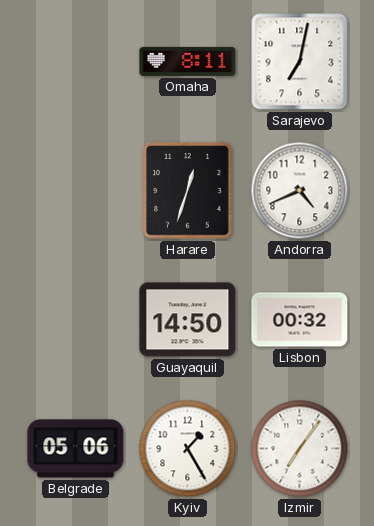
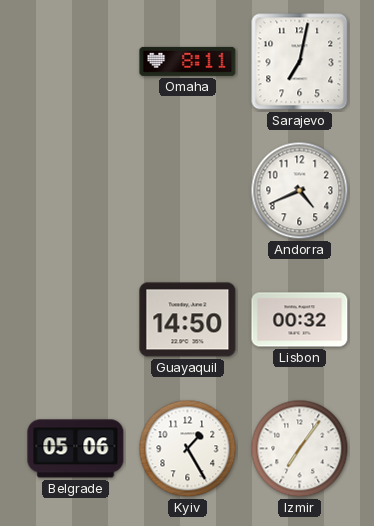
Harare: 12:33 -> none (188, 191)
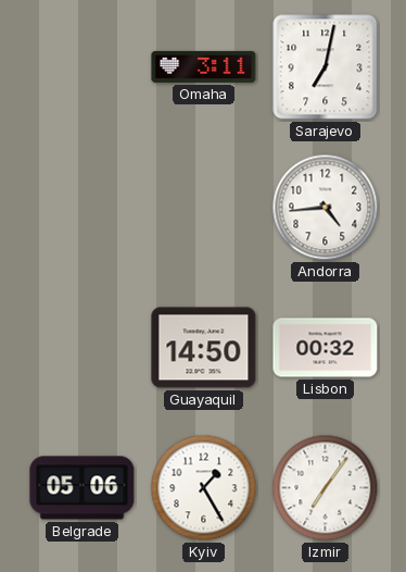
Omaha: 8:11 -> 3:11 (204, 66)
Andorra: 4:41 -> 4:44 (326, 208)
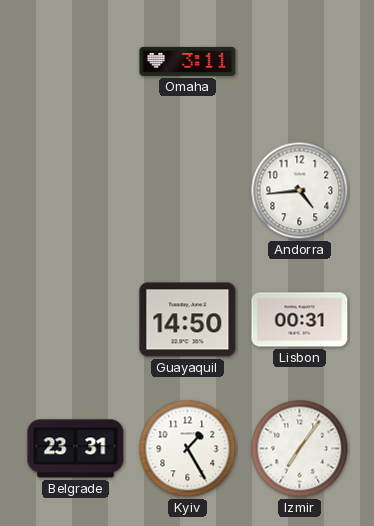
Sarajevo: 7:02 -> none (326, 67)
Lisbon: 00:32 -> 00:31 (300, 320)
Belgrade: 05:06 -> 23:31 (76, 449)
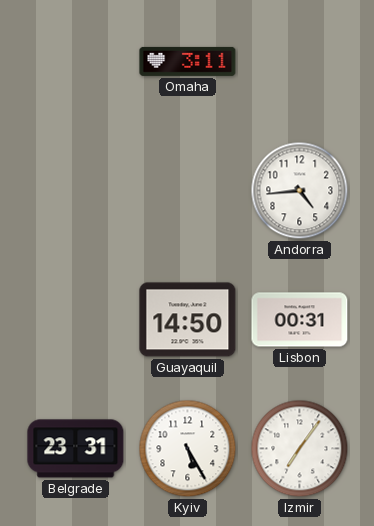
Kyiv: 1:25 -> 5:25 (188, 449)
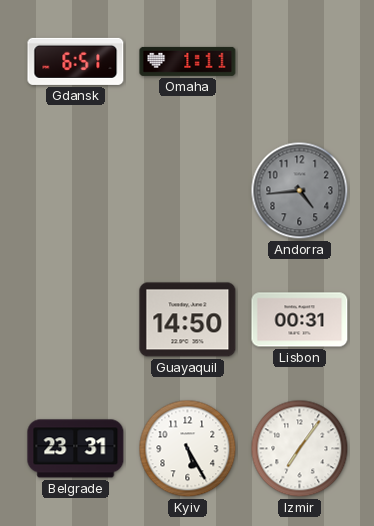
Gdansk: none -> 6:51 (76, 61)
Omaha: 3:11 -> 1:11 (188, 61)
Andorra dial: white -> grey (300, 191)
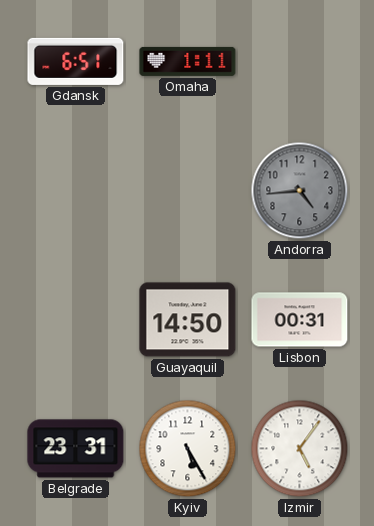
Izmir: 7:06 -> 5:06 (300, 449)
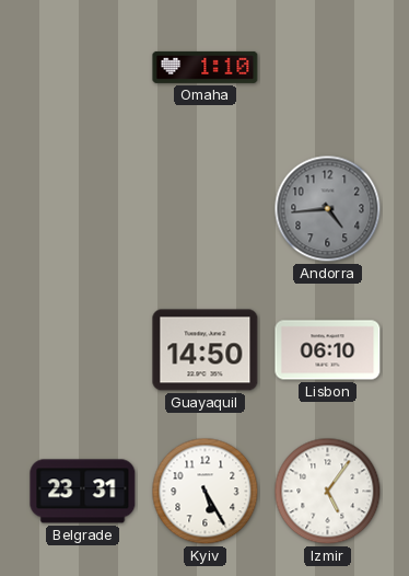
Gdansk: 6:51 -> none (76, 61)
Omaha: 1:11 -> 1:10 (206, 67)
Lisbon: 00:31 -> 06:10 (328, 350)
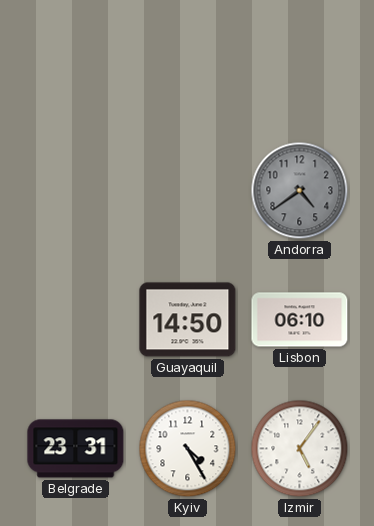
Omaha: 1:10 -> none (206, 67)
Andorra: 4:44 -> 4:39 (300, 191)
Kyiv: 5:25 -> 4:25 (188, 449)
